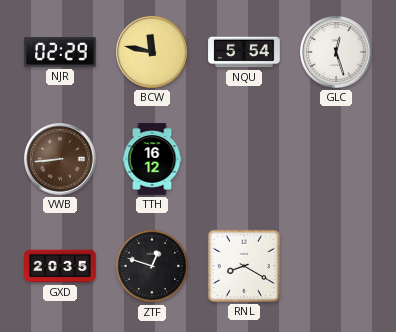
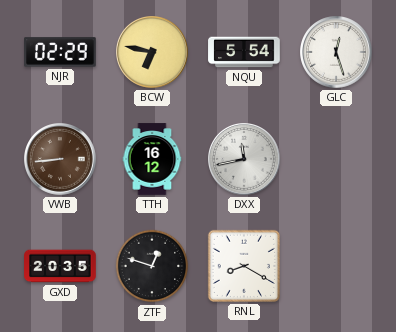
BCW: 11:47 -> 6:47 (153, 53)
DXX: none -> 11:43 (245, 160)
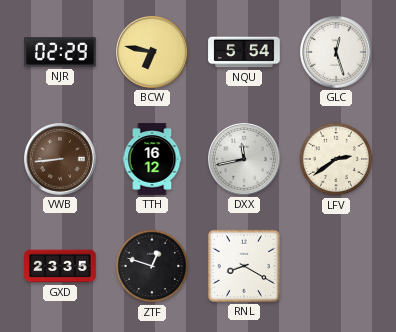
LFV: none -> 2:39 (336, 159)
GXD: 20:35 -> 23:35 (60, 266)
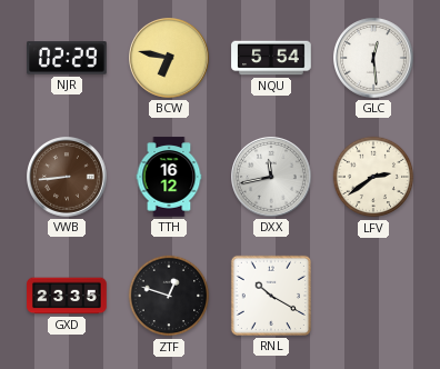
GLC: 12:27 -> 12:29 (374, 59)
RNL: 8:20 -> 10:20 (271, 296)
